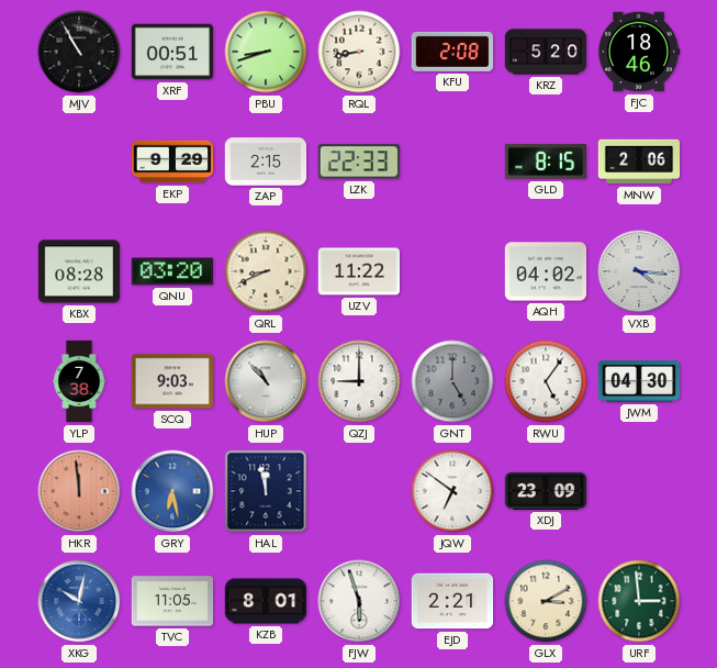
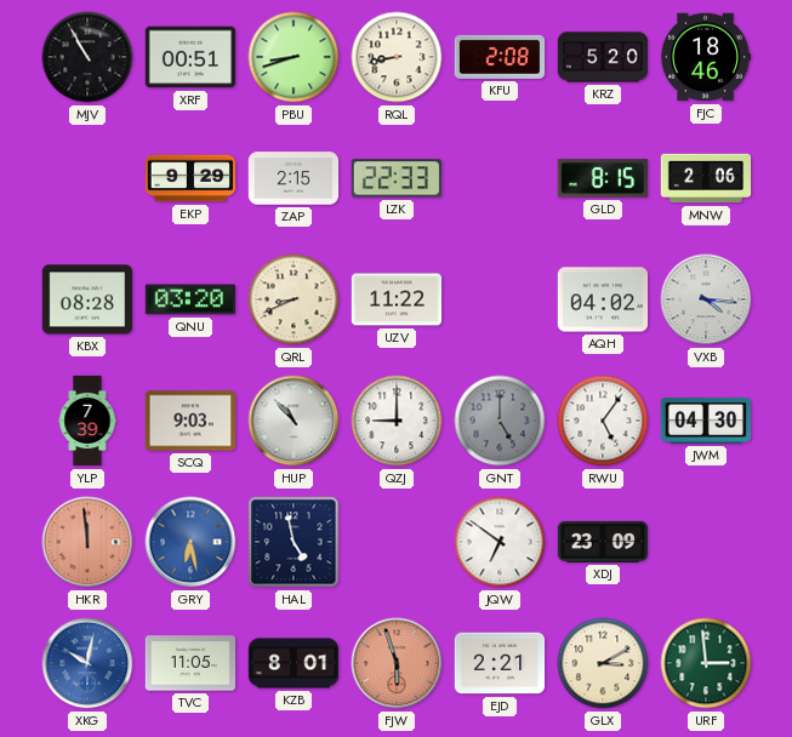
YLP: 7:38 -> 7:39 (87, 421)
HAL: 11:58 -> 4:58 (294, 542)
FJW dial: white -> salmon (397, 663)
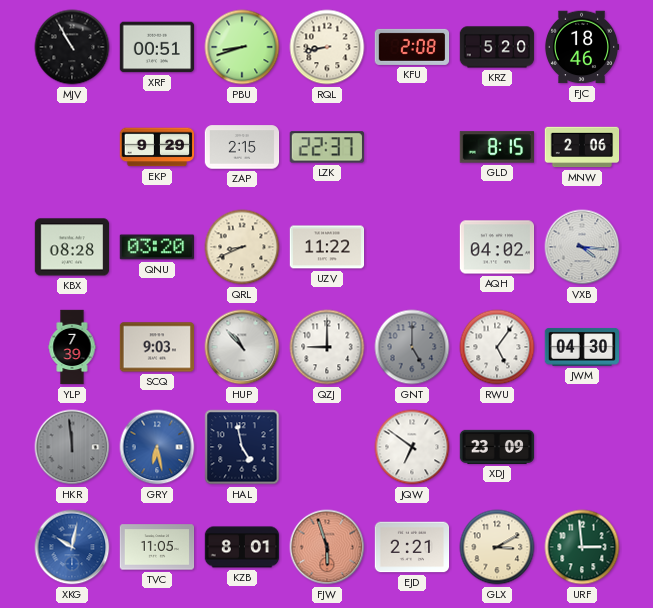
LZK: 22:33 -> 22:37 (326, 147)
HKR dial: salmon -> grey (72, 447)
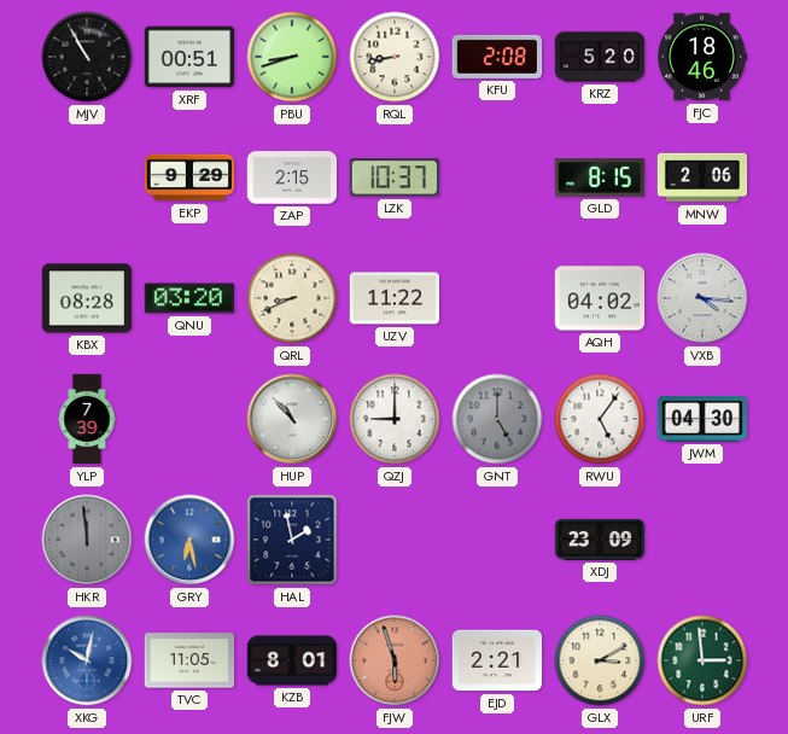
LZK: 22:37 -> 10:37 (393, 177)
SCQ: 9:03 -> none (157, 347)
HAL: 4:58 -> 1:58 (292, 540)
JQW: 6:51 -> none (412, 447)
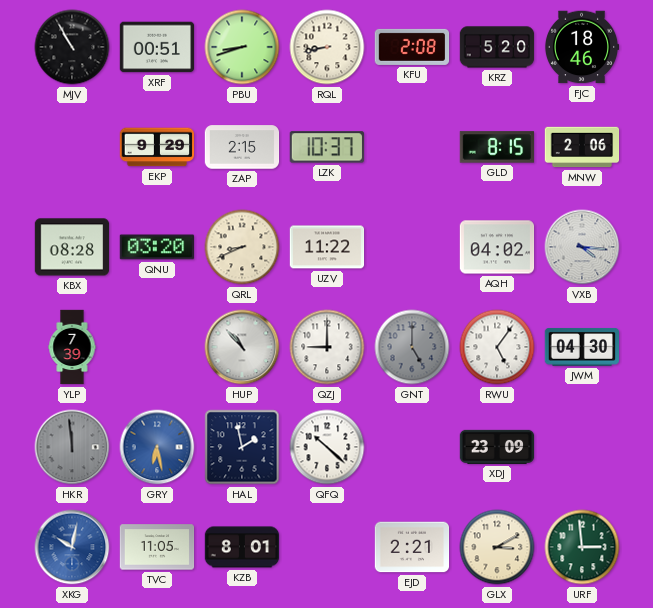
QFQ: none -> 10:22 (327, 447)
FJW: 5:57 -> none (395, 660)
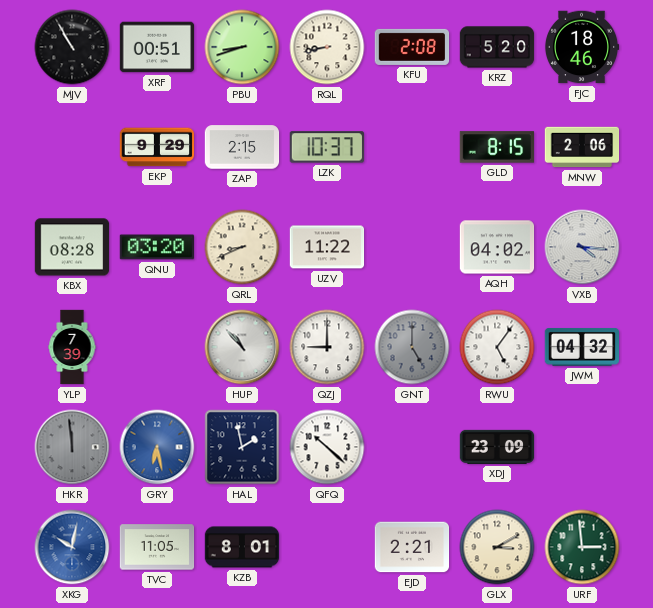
JWM: 04:30 -> 04:32 (581, 348)
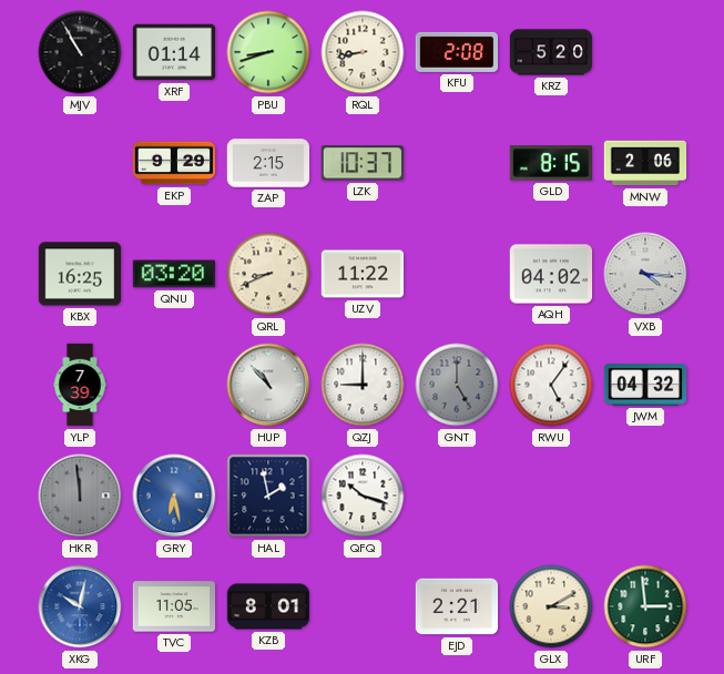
XRF: 00:51 -> 01:14 (174, 52)
FJC: 18:46 -> none (582, 47)
KBX: 08:28 -> 16:25 (80, 274)
QFQ: 10:22 -> 10:18 (363, 496)
XDJ: 23:09 -> none (497, 447)
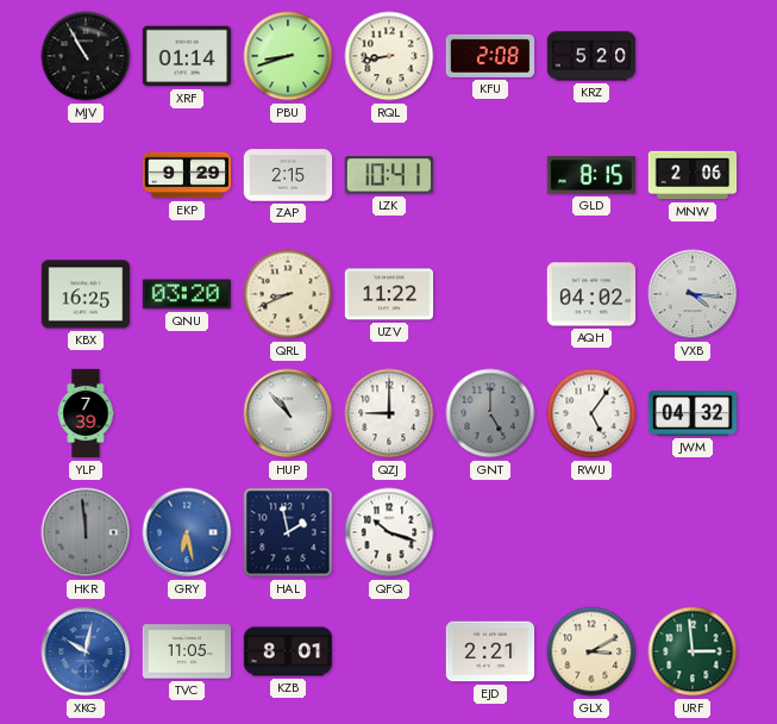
LZK: 10:37 -> 10:41 (388, 175)
